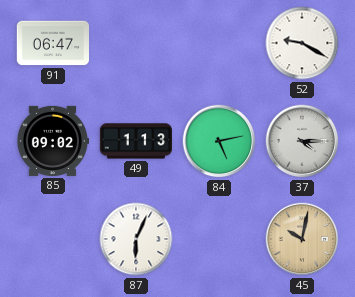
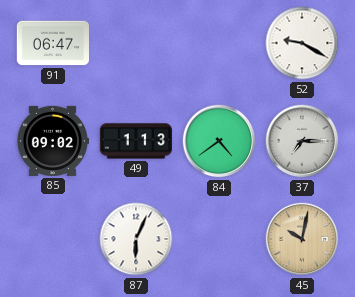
84: 5:13 -> 4:39 (219, 141)
37: 4:15 -> 7:15 (302, 141)
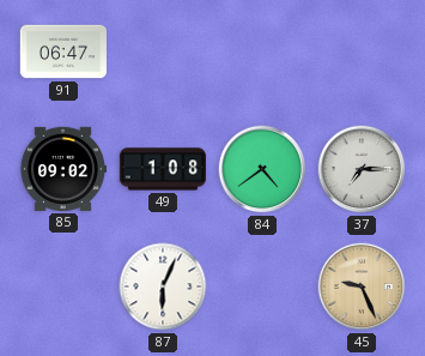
52: 9:20 -> none (302, 43)
49: 1:13 -> 1:08 (162, 169)
45: 10:02 -> 9:26 (362, 286)
